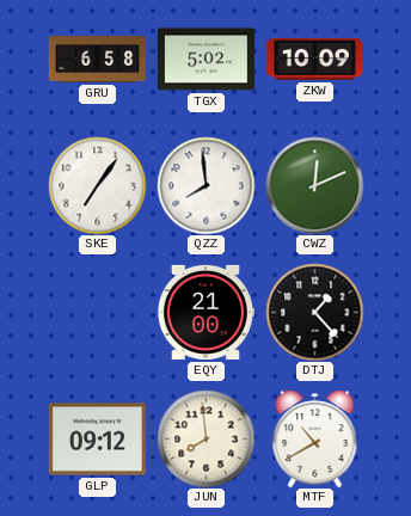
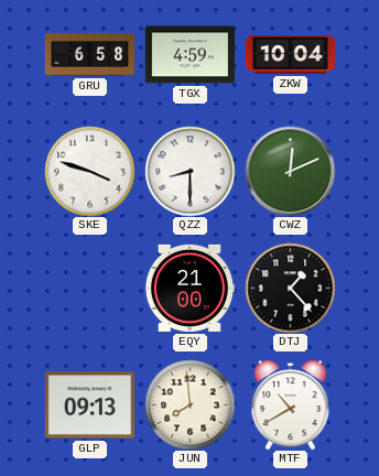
TGX: 5:02 -> 4:59 (189, 55)
ZKW: 10:09 -> 10:04 (290, 54)
SKE: 7:06 -> 3:48 (89, 171)
QZZ: 7:59 -> 8:30 (189, 171)
GLP: 09:12 -> 09:13 (89, 405)
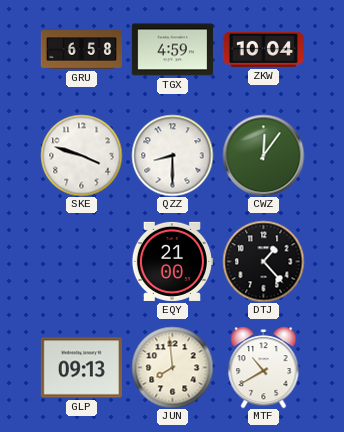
CWZ: 12:11 -> 12:06 (263, 155)
